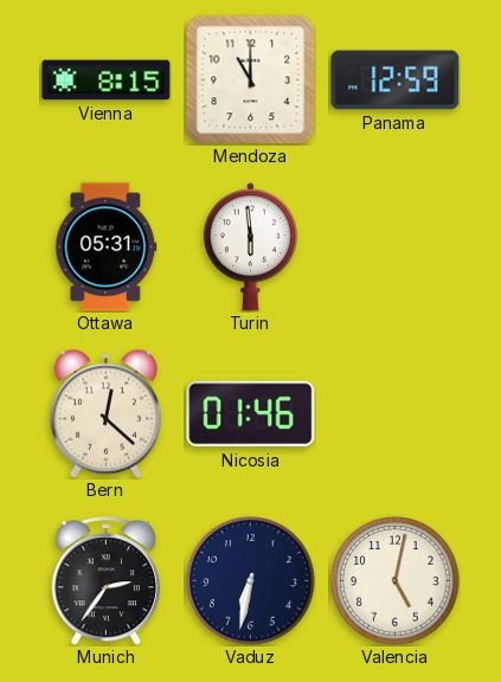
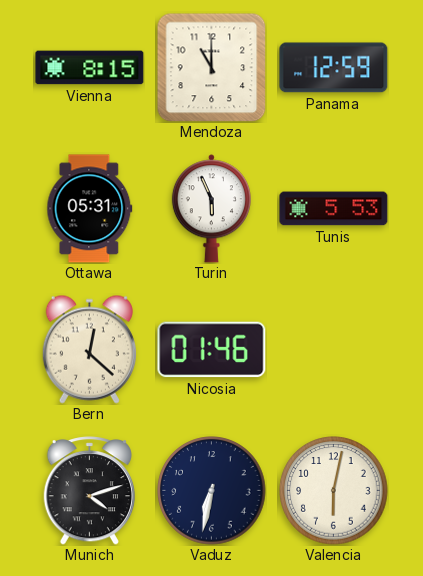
Turin: 5:59 -> 5:56 (211, 209)
Tunis: none -> 5:53 (334, 209)
Munich: 2:36 -> 4:12 (89, 491)
Valencia: 5:02 -> 6:02 (334, 491)
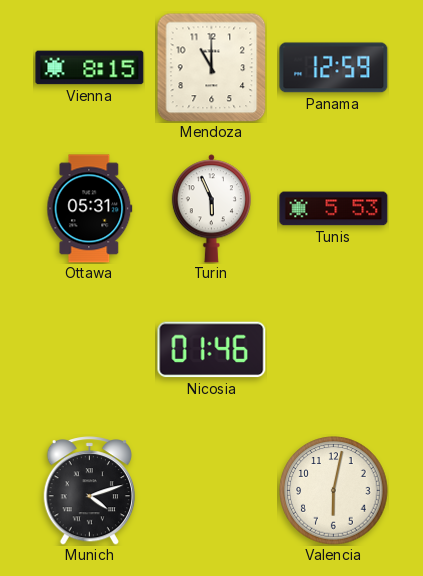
Bern: 12:22 -> none (89, 349)
Vaduz: 6:32 -> none (212, 491)
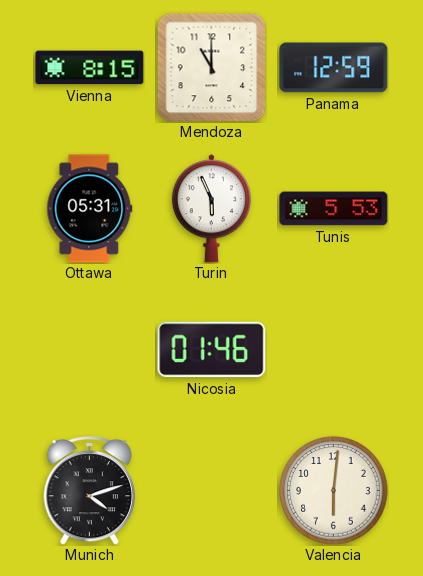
Valencia: 6:02 -> 6:01 (334, 491)
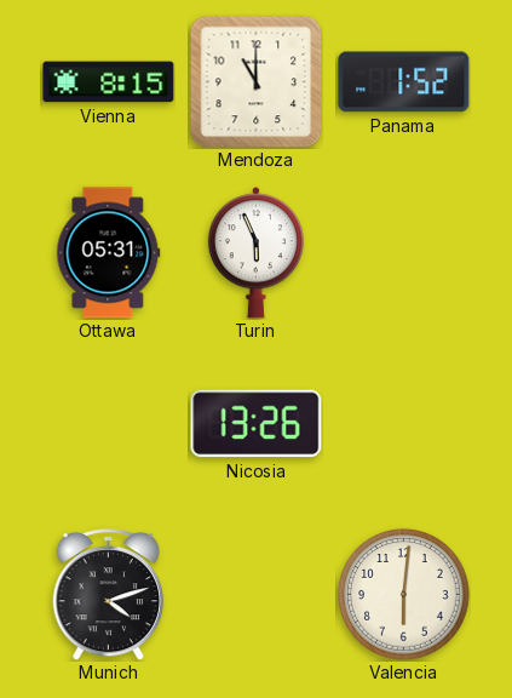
Panama: 12:59 -> 1:52 (404, 82)
Tunis: 5:53 -> none (334, 209)
Nicosia: 01:46 -> 13:26 (257, 424)
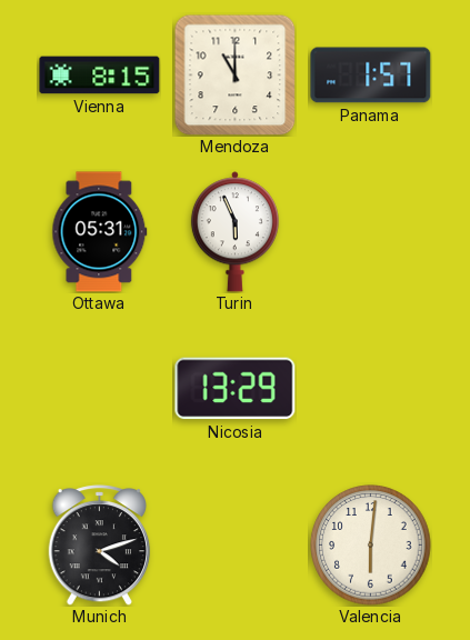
Panama: 1:52 -> 1:57 (371, 76)
Nicosia: 13:26 -> 13:29 (236, 389)
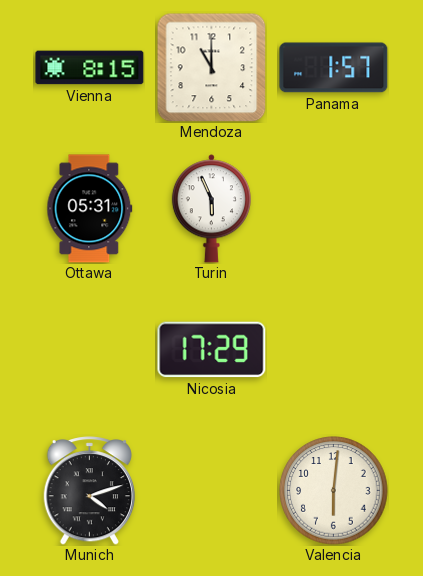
Nicosia: 13:29 -> 17:29 (212, 350)
